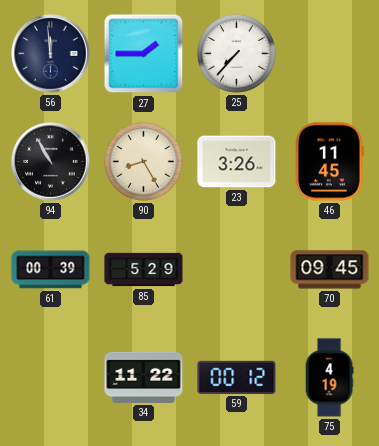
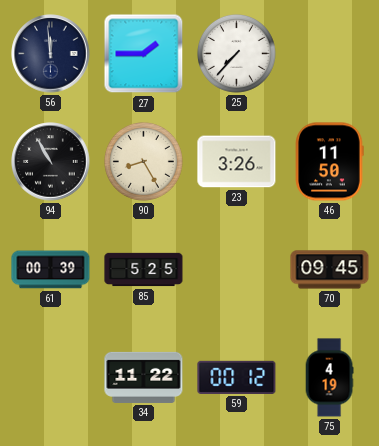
46: 11:45 -> 11:50 (329, 162)
85: 5:29 -> 5:25 (144, 270)
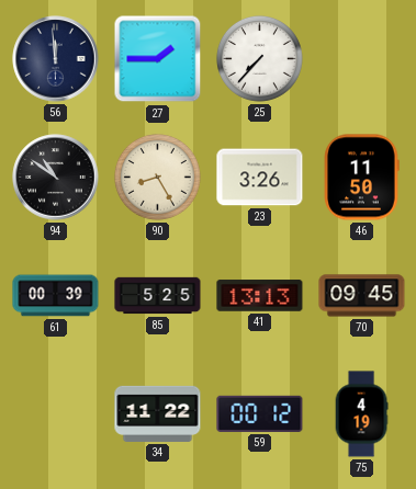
94: 10:55 -> 10:51 (56, 178)
41: none -> 13:13 (260, 296)
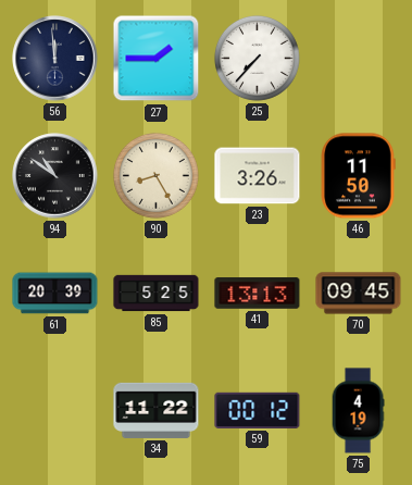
61: 00:39 -> 20:39 (55, 294)
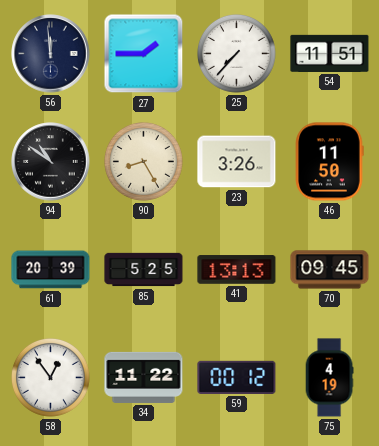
54: none -> 11:51 (330, 53)
58: none -> 12:54 (50, 377)
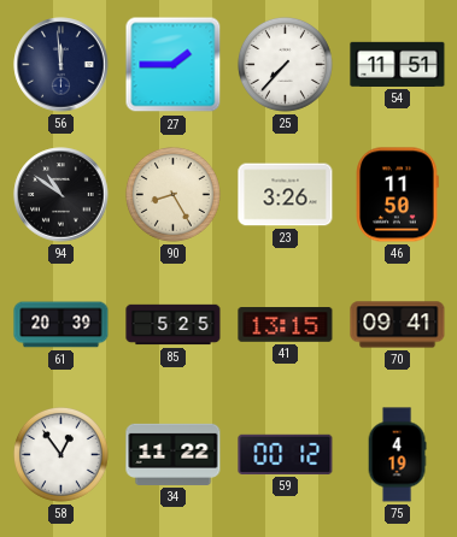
41: 13:13 -> 13:15 (286, 325)
70: 09:45 -> 09:41 (398, 325)
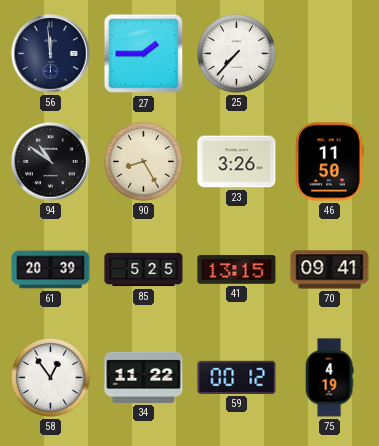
54: 11:51 -> none (398, 64)
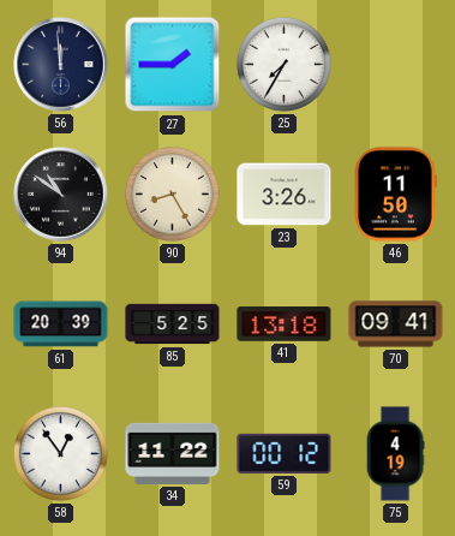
25: 7:37 -> 7:35 (283, 64)
41: 13:15 -> 13:18 (285, 324)
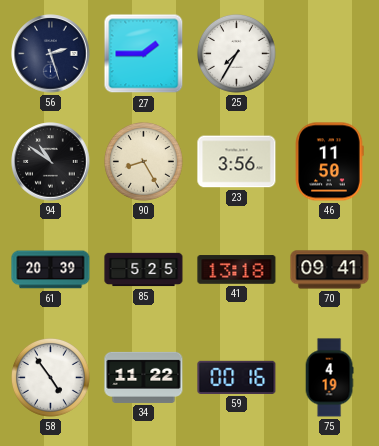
56: 11:59 -> 2:27 (51, 54)
23: 3:26 -> 3:56 (237, 162)
58: 12:54 -> 4:54 (50, 377)
59: 00:12 -> 00:16 (237, 377)
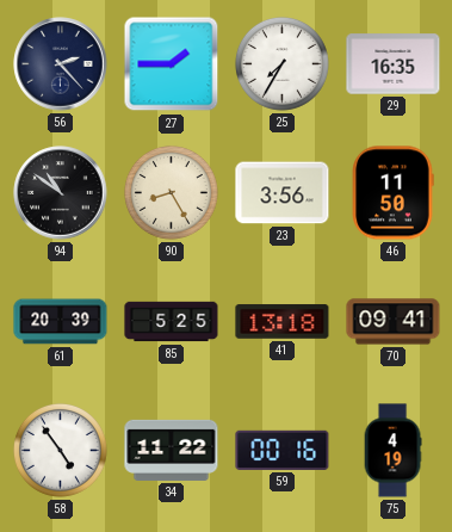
56: 2:27 -> 2:23 (61, 64)
29: none -> 16:35 (394, 64)
